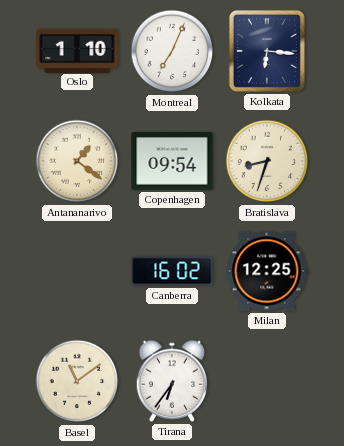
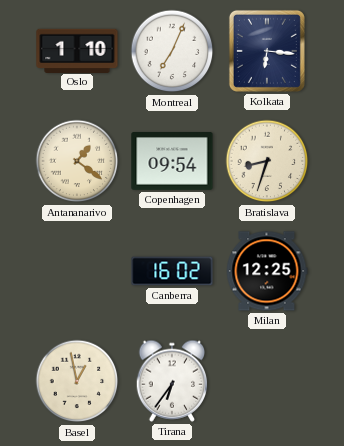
Basel: 11:09 -> 12:58 (77, 381)
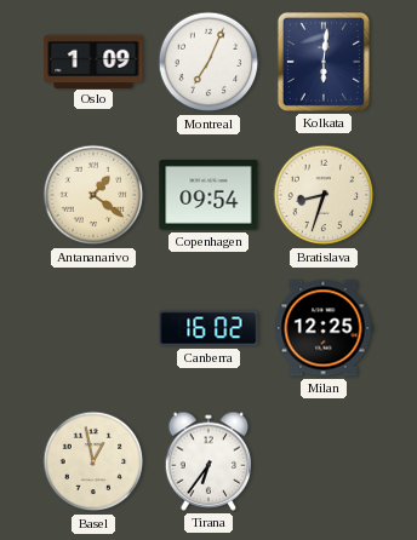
Oslo: 1:10 -> 1:09 (93, 61)
Kolkata: 6:16 -> 6:01 (324, 62)
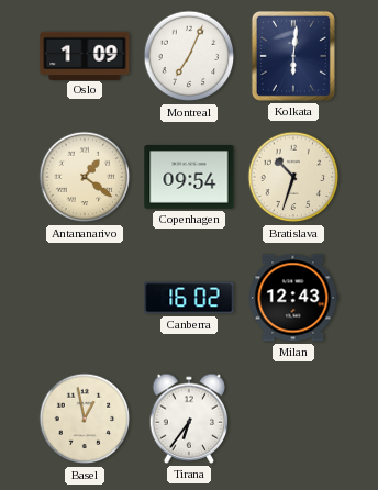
Bratislava: 8:33 -> 10:33 (293, 177)
Milan: 12:25 -> 12:43 (293, 298)
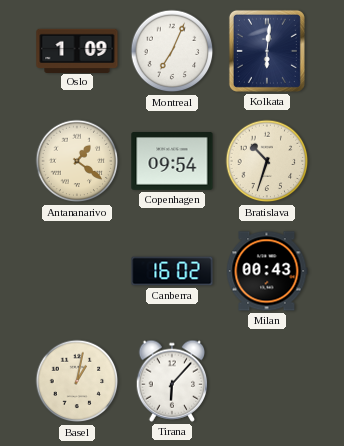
Milan: 12:43 -> 00:43 (267, 271)
Basel: 12:58 -> 1:02 (77, 381)
Tirana: 6:36 -> 6:07 (172, 381)
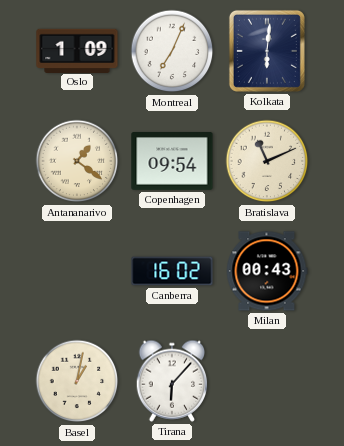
Bratislava: 10:33 -> 11:11 (267, 161)
